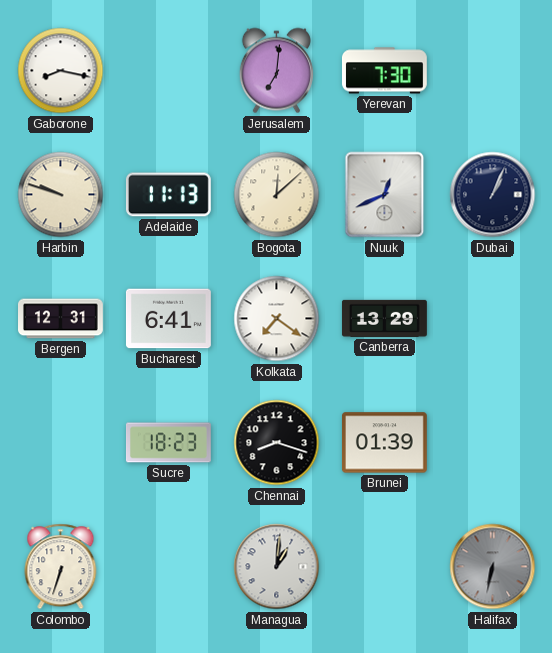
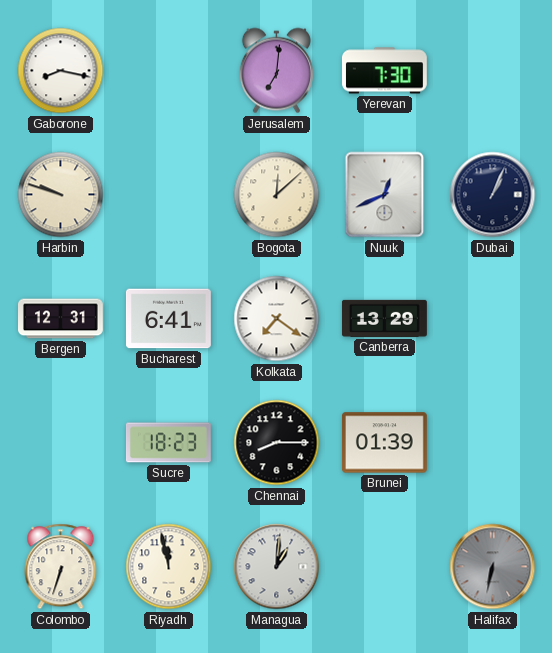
Adelaide: 11:13 -> none (168, 195)
Chennai: 8:18 -> 8:15 (277, 443)
Riyadh: none -> 11:58 (169, 567)
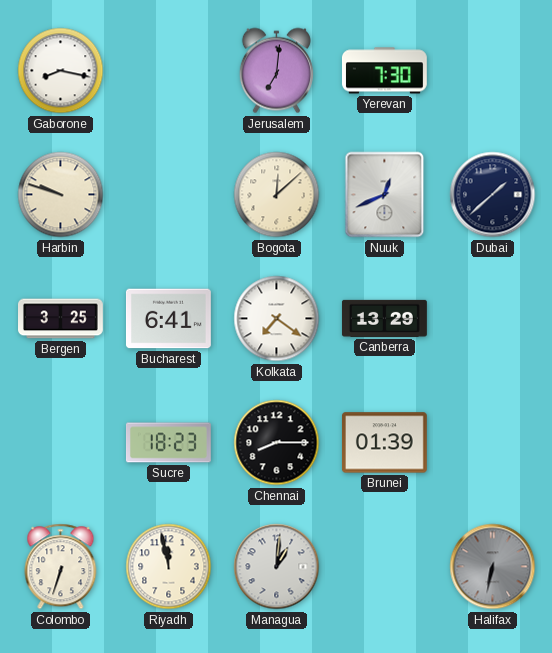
Dubai: 1:04 -> 1:38 (493, 195)
Bergen: 12:31 -> 3:25 (61, 319)
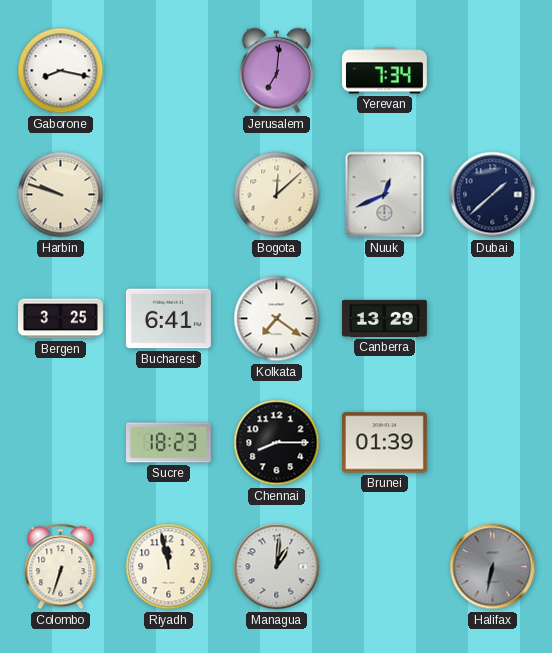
Yerevan: 7:30 -> 7:34 (384, 71)
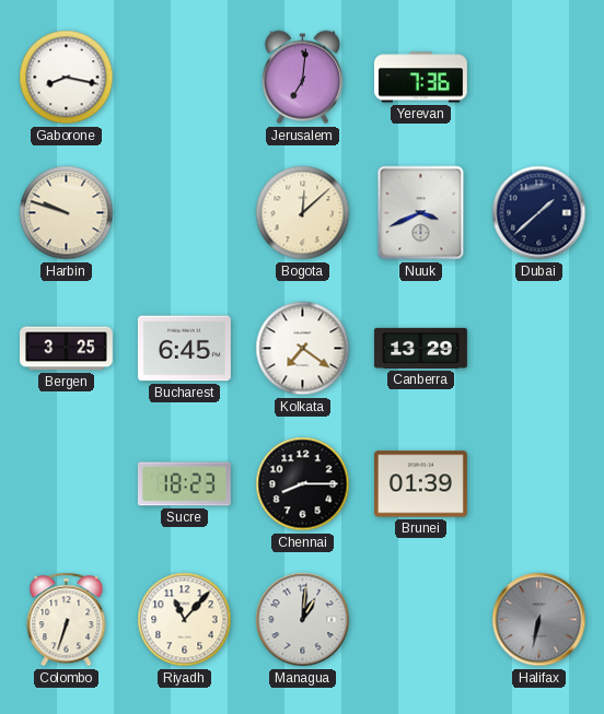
Yerevan: 7:34 -> 7:36 (420, 78)
Nuuk: 12:41 -> 3:41 (421, 213)
Bucharest: 6:41 -> 6:45 (184, 349)
Riyadh: 11:58 -> 11:07 (185, 620)
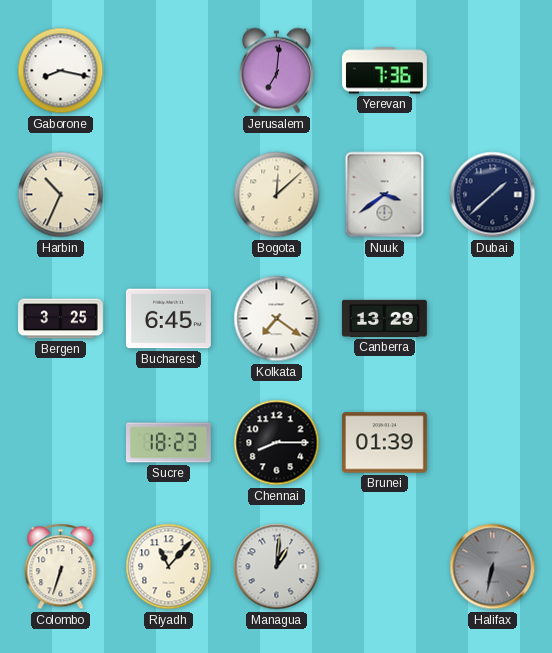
Harbin: 9:48 -> 10:34 (61, 195)
Nuuk: 3:41 -> 3:39 (385, 195)
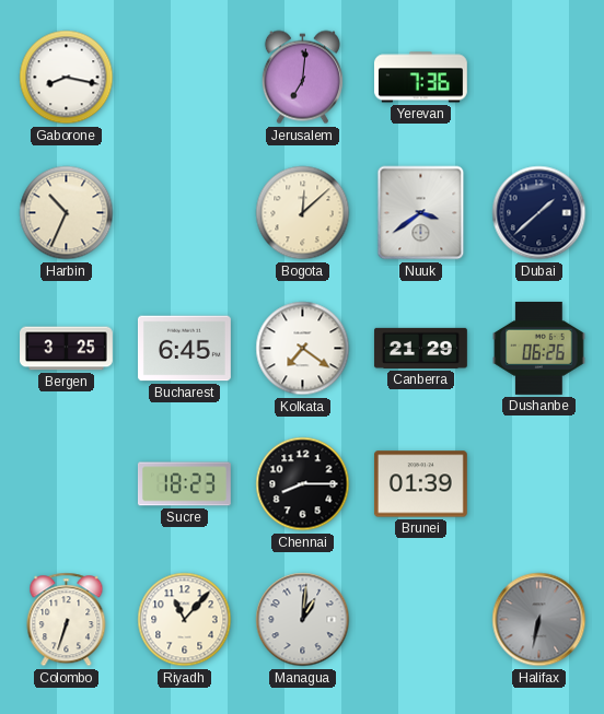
Canberra: 13:29 -> 21:29 (420, 348)
Dushanbe: none -> 06:26 (539, 348)
